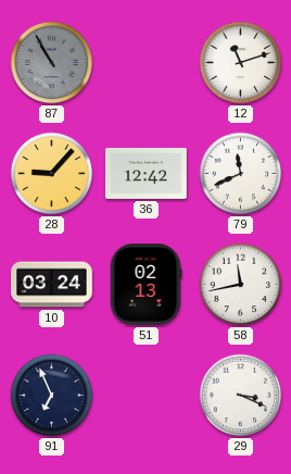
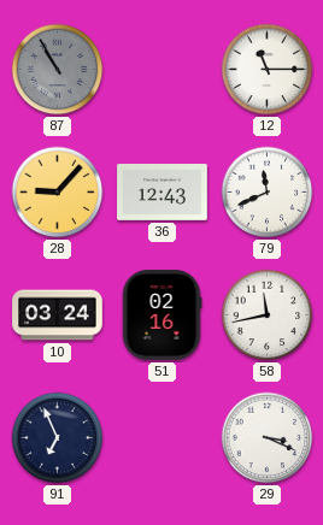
12: 11:12 -> 11:15 (268, 70)
36: 12:42 -> 12:43 (163, 193)
51: 02:13 -> 02:16 (161, 315)
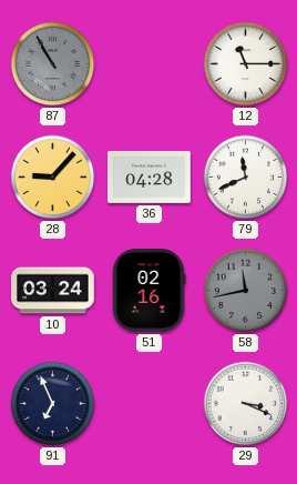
36: 12:43 -> 04:28 (150, 178)
58 dial: white -> grey (246, 291)
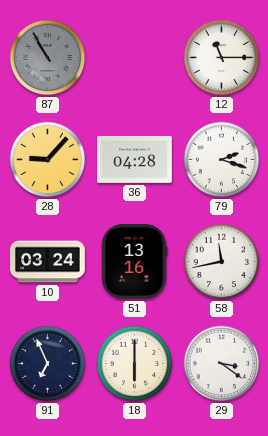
79: 11:41 -> 2:18 (222, 160)
51: 02:16 -> 13:16 (134, 262)
58 dial: grey -> white (222, 262)
18: none -> 6:00 (135, 364)
29: 3:19 -> 3:21 (222, 364)
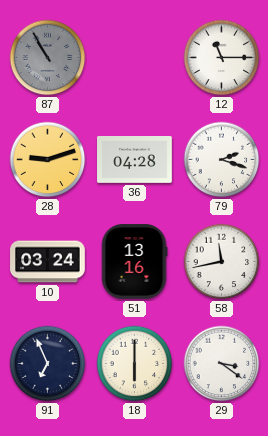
28: 9:07 -> 9:12 (48, 160)
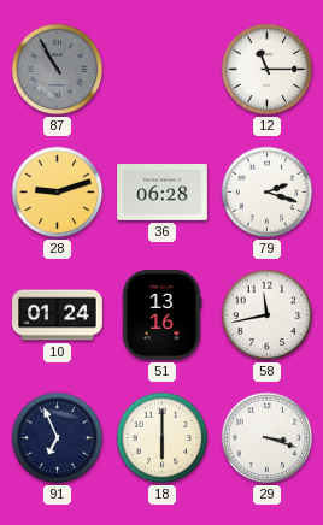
36: 04:28 -> 06:28 (163, 193)
10: 03:24 -> 01:24 (58, 315)
29: 3:21 -> 3:18 (268, 438)
